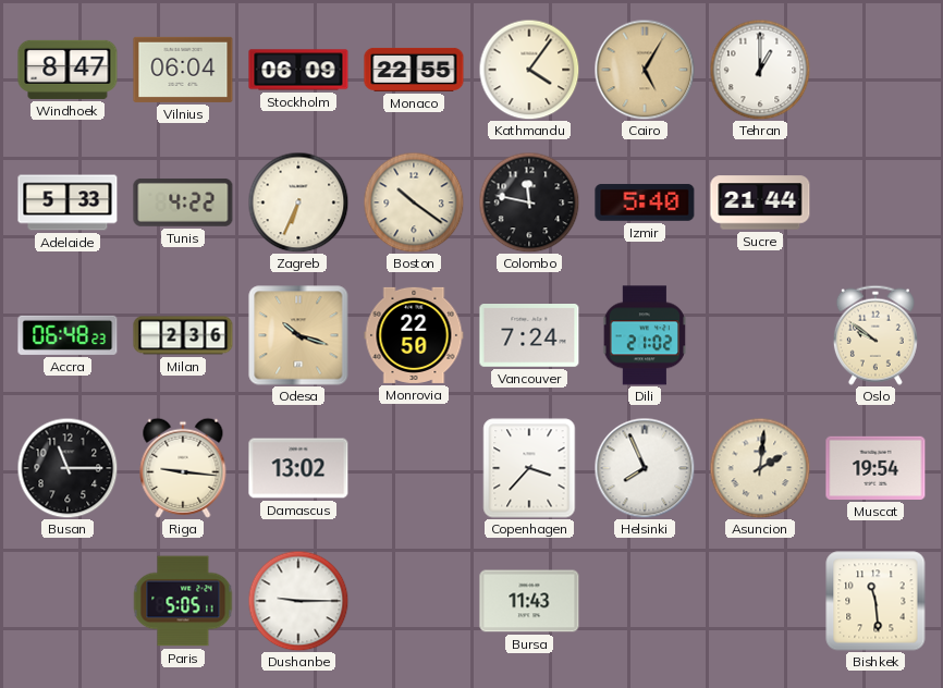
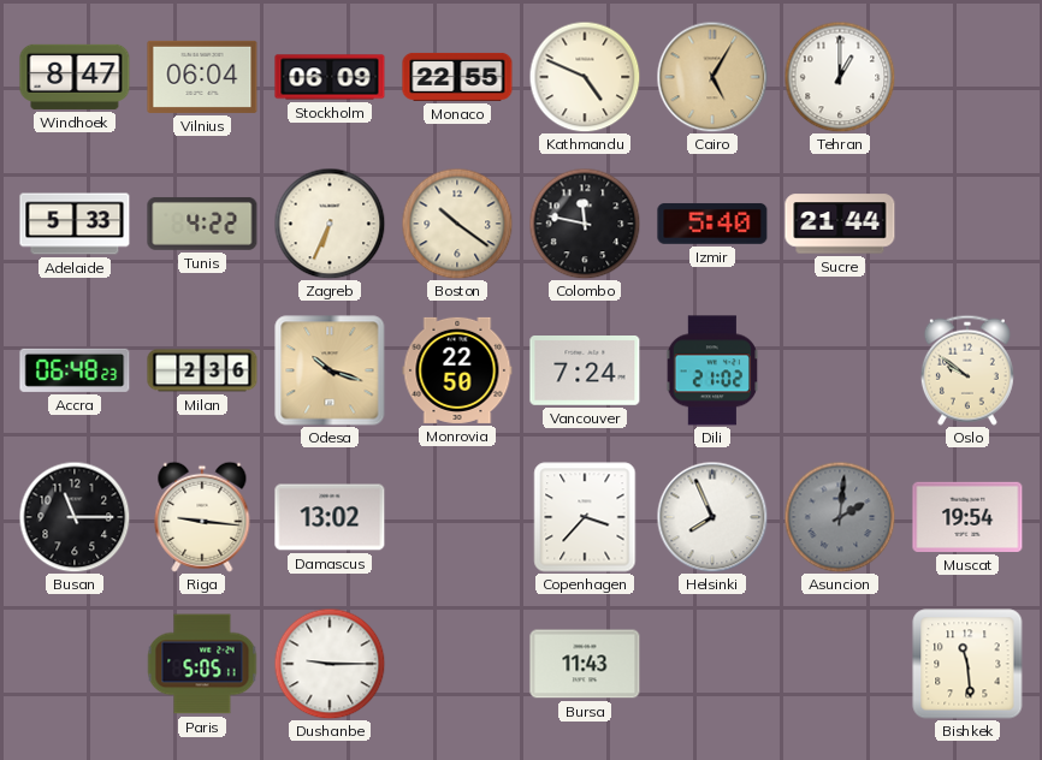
Kathmandu: 4:06 -> 4:49 (585, 77)
Asuncion dial: cream -> grey (840, 517)
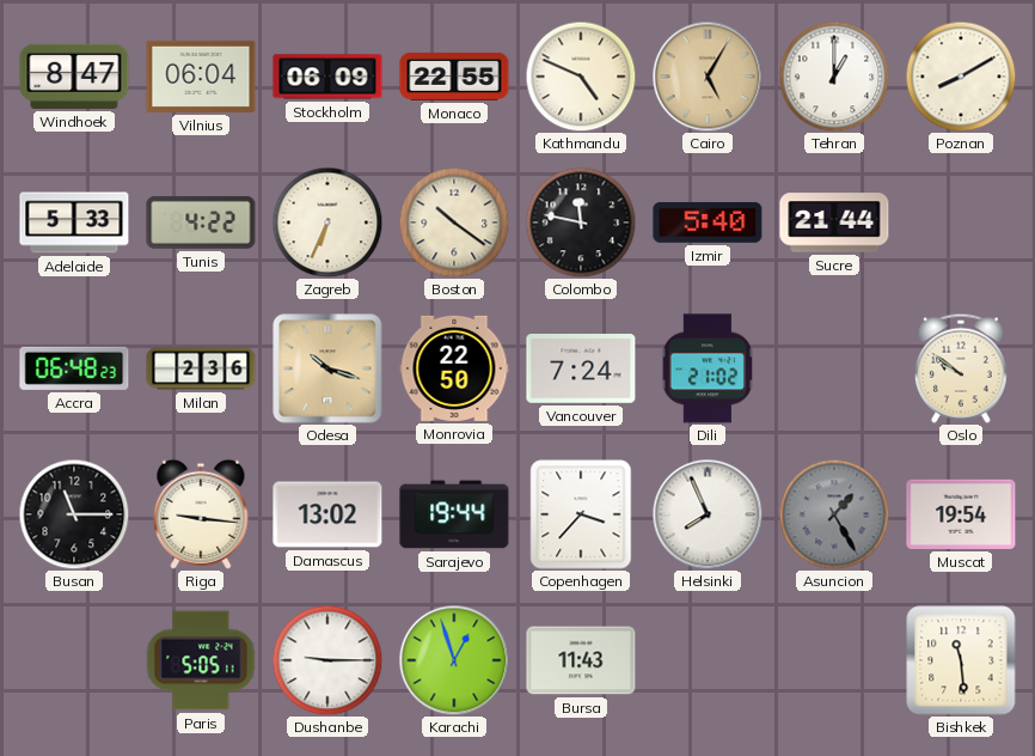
Poznan: none -> 8:10 (961, 77)
Sarajevo: none -> 19:44 (454, 514)
Asuncion: 2:01 -> 1:25 (834, 514)
Karachi: none -> 12:57 (454, 660)
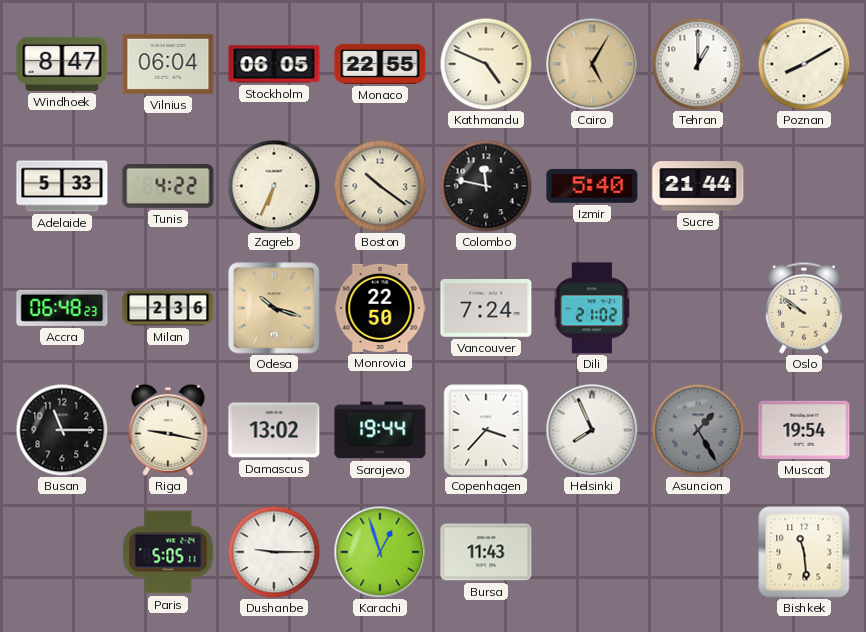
Stockholm: 06:09 -> 06:05 (274, 64)
Riga: 9:16 -> 9:17 (168, 430)
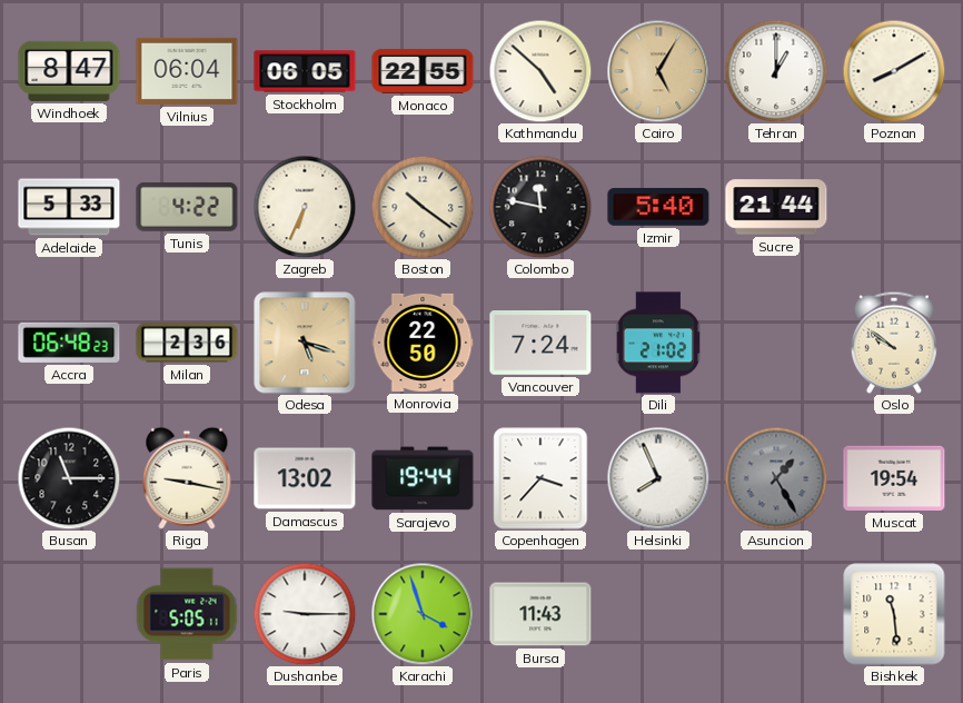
Kathmandu: 4:49 -> 4:52 (540, 71)
Odesa: 10:18 -> 5:18 (305, 343)
Karachi: 12:57 -> 3:57 (423, 614)
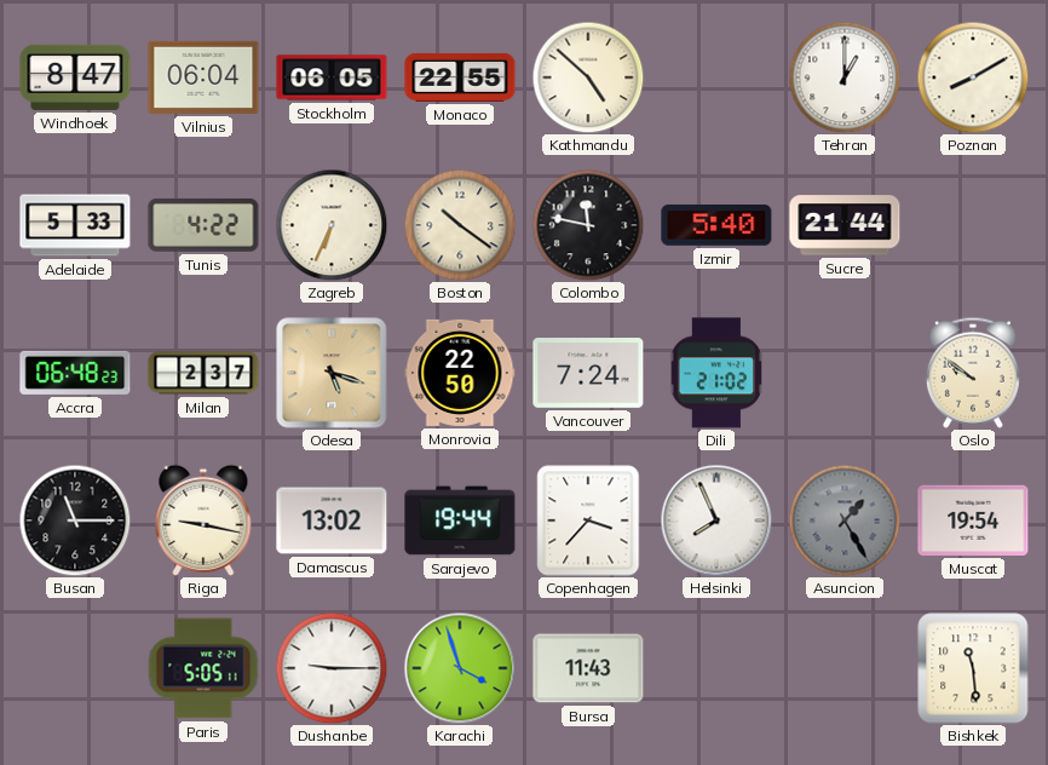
Cairo: 5:05 -> none (658, 71)
Milan: 2:36 -> 2:37 (203, 373)
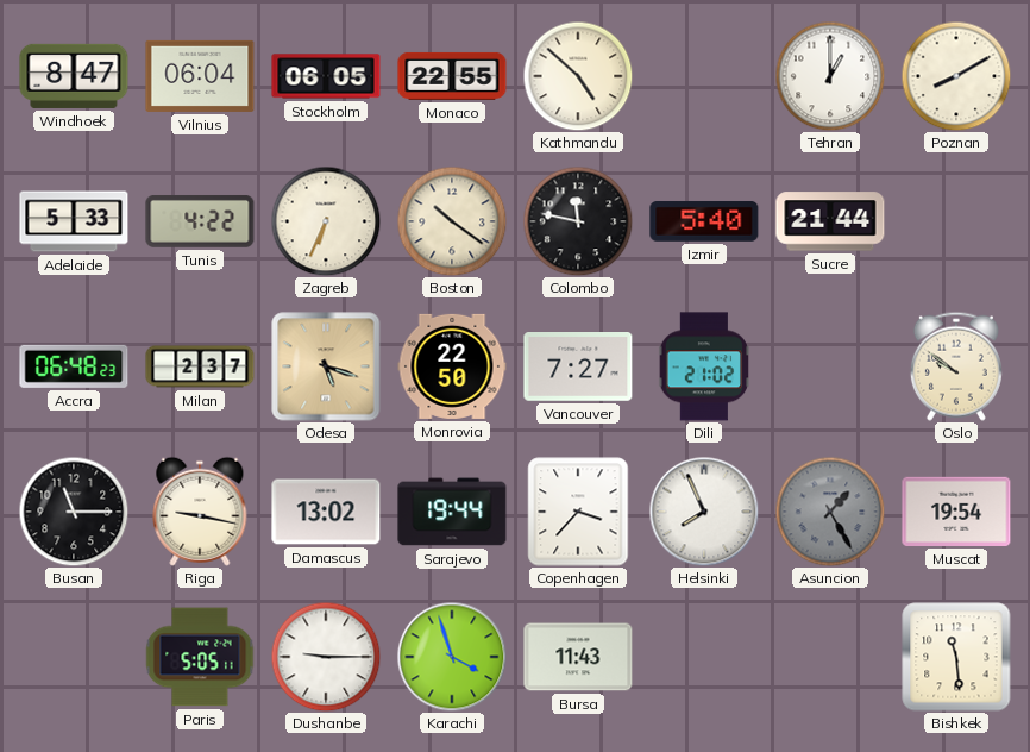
Vancouver: 7:24 -> 7:27 (578, 368)
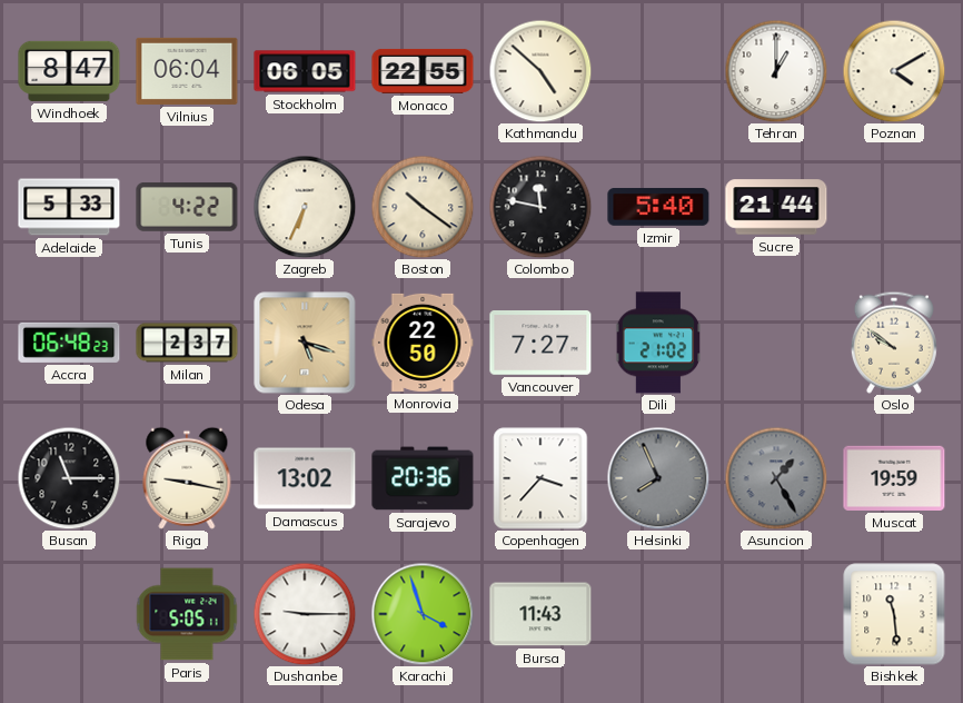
Poznan: 8:10 -> 4:10 (894, 71)
Sarajevo: 19:44 -> 20:36 (423, 478)
Helsinki dial: white -> grey (658, 478)
Muscat: 19:54 -> 19:59 (894, 478)
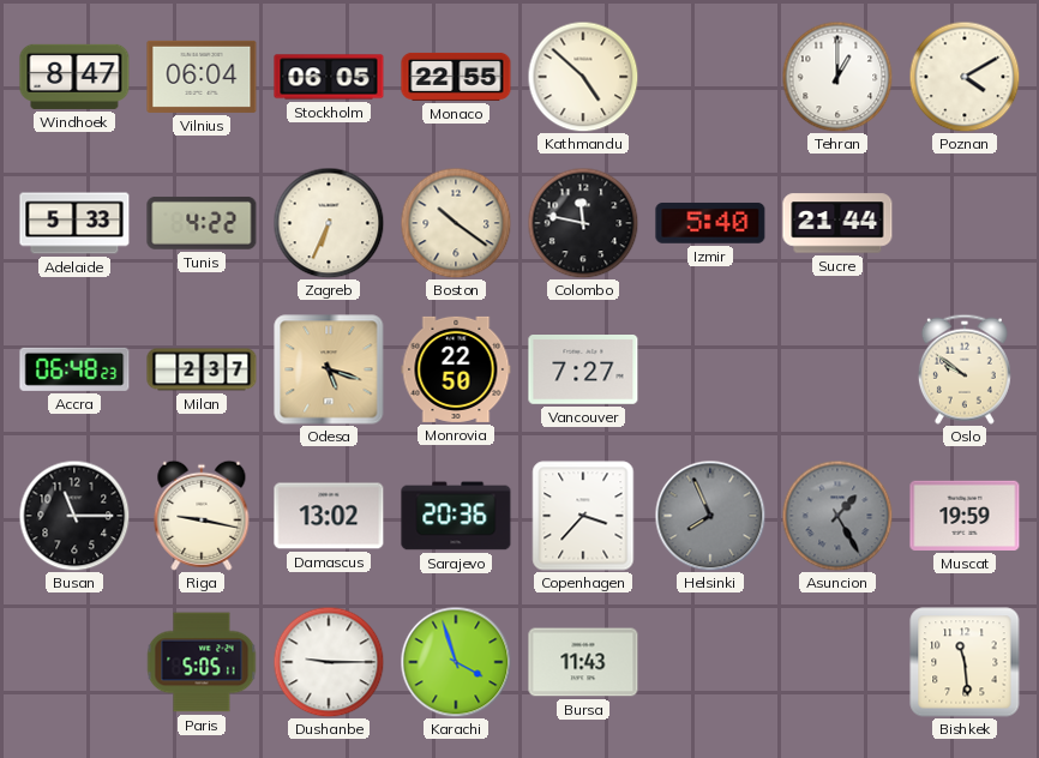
Dili: 21:02 -> none (658, 343)
